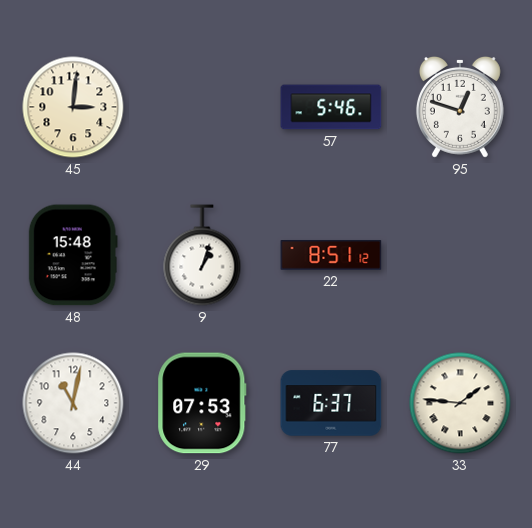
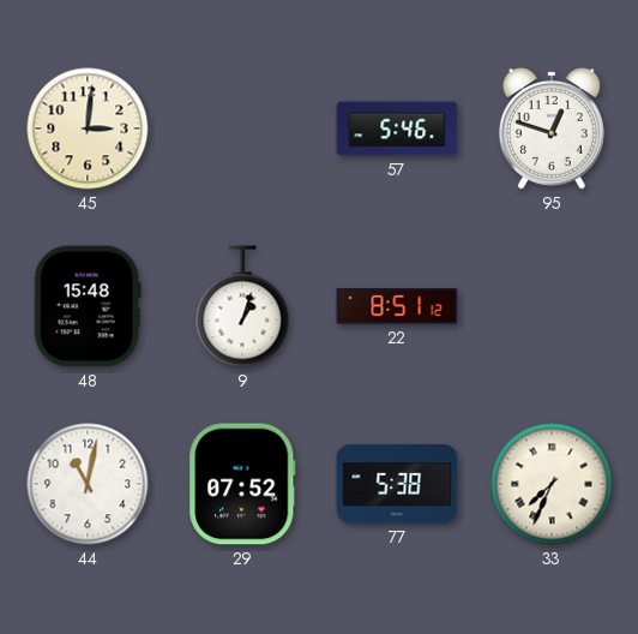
29: 07:53 -> 07:52 (242, 484)
77: 6:37 -> 5:38 (397, 484)
33: 1:46 -> 7:34 (552, 484)
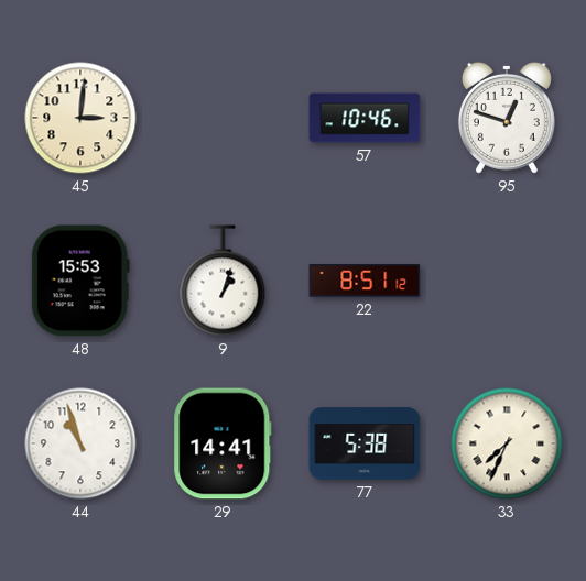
57: 5:46 -> 10:46 (365, 118)
48: 15:48 -> 15:53 (80, 281)
44: 11:02 -> 10:57 (80, 443)
29: 07:52 -> 14:41 (223, 443)
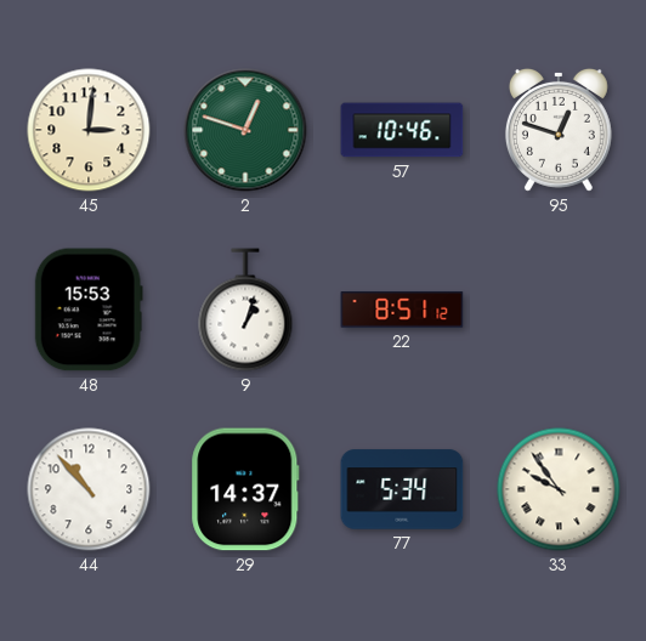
2: none -> 12:48 (245, 130)
44: 10:57 -> 10:53 (89, 489)
29: 14:41 -> 14:37 (245, 489)
77: 5:38 -> 5:34 (402, 489)
33: 7:34 -> 9:54 (559, 489)
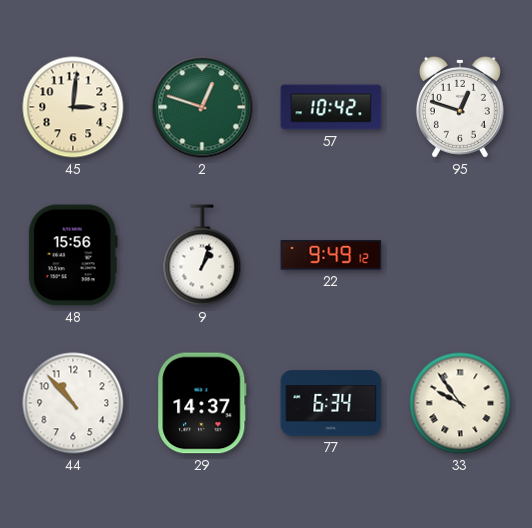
57: 10:46 -> 10:42 (331, 107)
48: 15:53 -> 15:56 (73, 255)
22: 8:51 -> 9:49 (331, 255)
77: 5:34 -> 6:34 (331, 403)
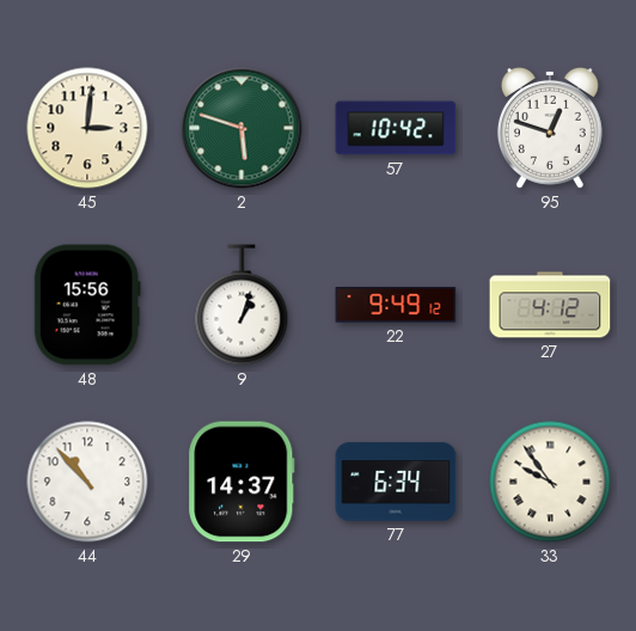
2: 12:48 -> 5:48 (241, 128)
27: none -> 4:12 (550, 305)
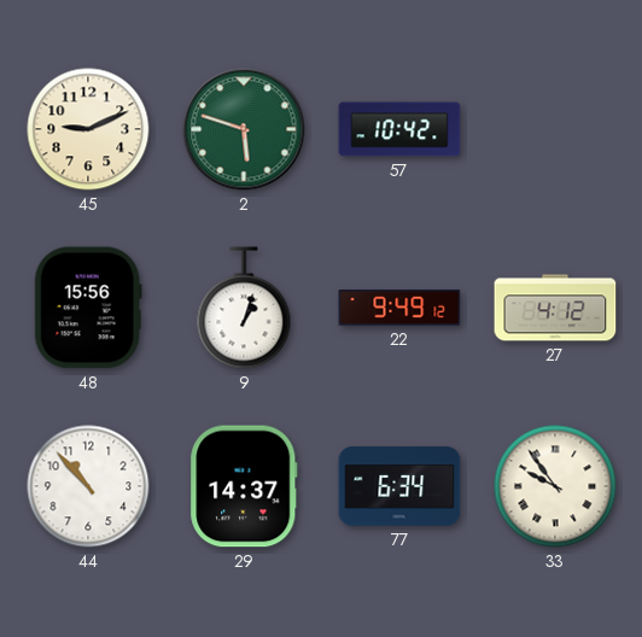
45: 3:01 -> 9:11 (88, 129)
95: 12:48 -> none (550, 128)
